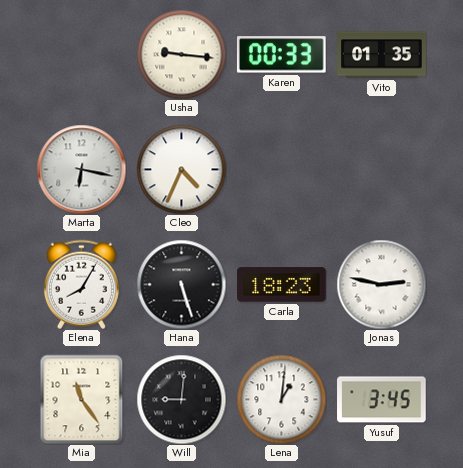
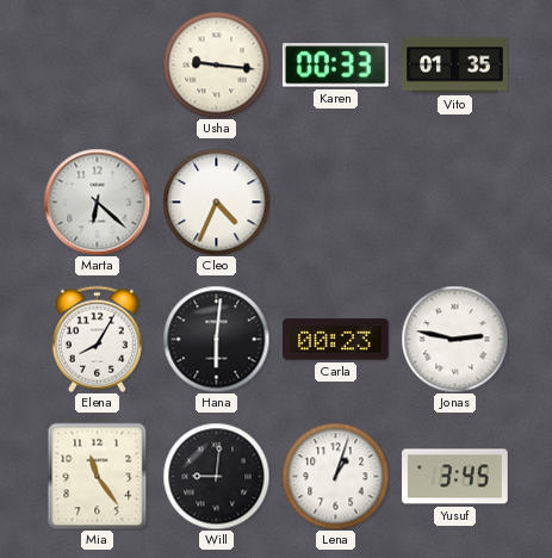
Marta: 6:17 -> 6:22 (97, 201)
Hana: 5:27 -> 6:01 (216, 339)
Carla: 18:23 -> 00:23 (336, 340)
Lena: 1:01 -> 1:03 (335, 476)
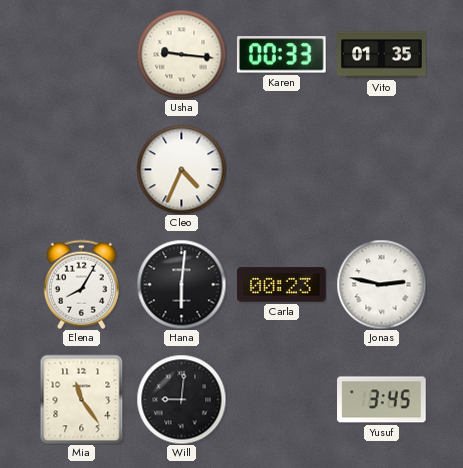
Marta: 6:22 -> none (97, 201)
Lena: 1:03 -> none (335, 476)
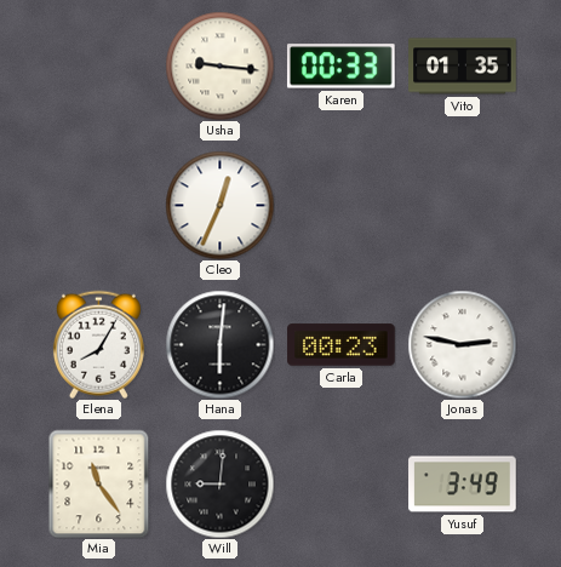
Cleo: 4:34 -> 12:34 (219, 205)
Yusuf: 3:45 -> 3:49 (463, 485)
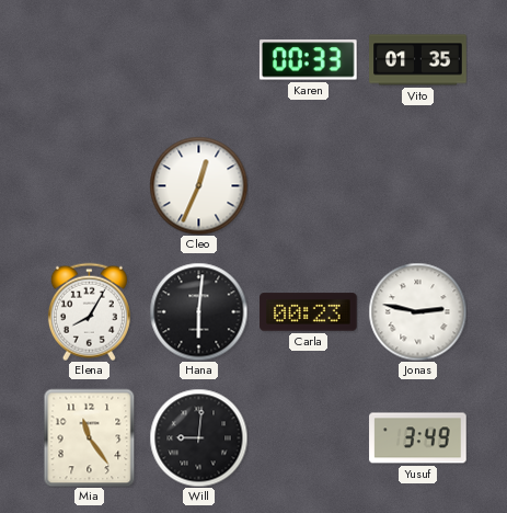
Usha: 9:16 -> none (219, 65)
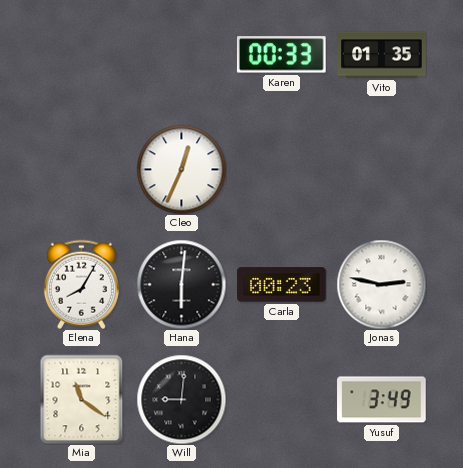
Mia: 11:24 -> 11:21 (82, 399)
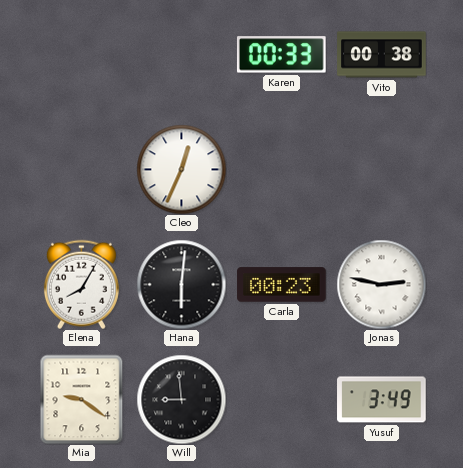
Vito: 01:35 -> 00:38 (382, 55)
Mia: 11:21 -> 9:21 (82, 399)
Will: 9:01 -> 8:59 (181, 399)
